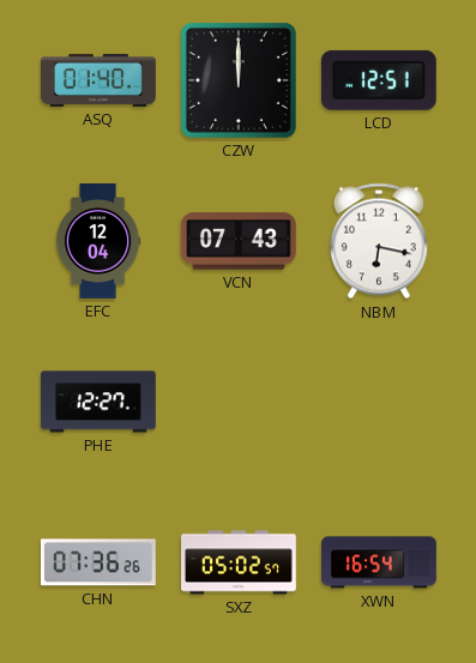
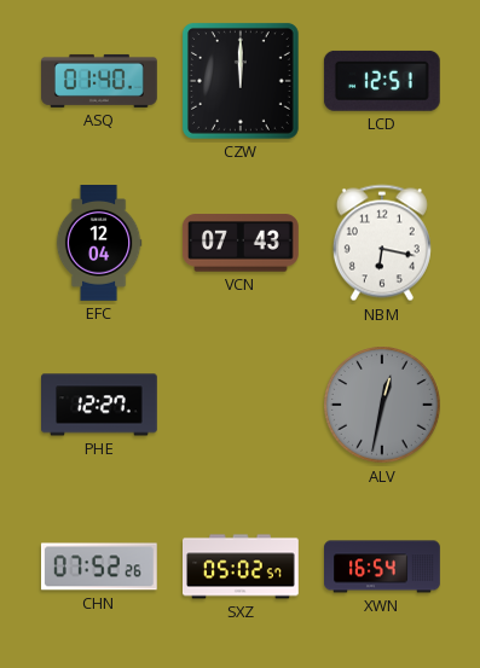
ALV: none -> 12:32 (383, 406)
CHN: 07:36 -> 07:52 (99, 567)
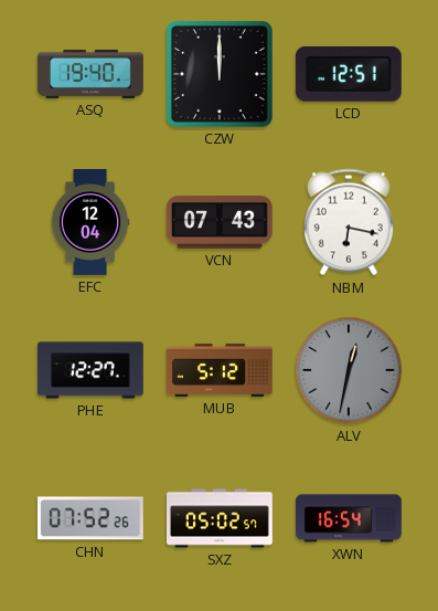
ASQ: 01:40 -> 19:40 (92, 74)
MUB: none -> 5:12 (221, 370)
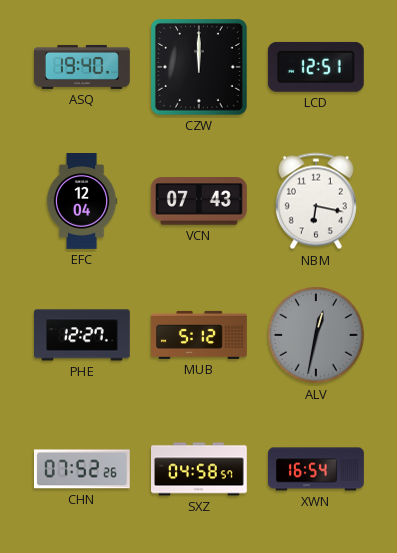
SXZ: 05:02 -> 04:58 (200, 469)
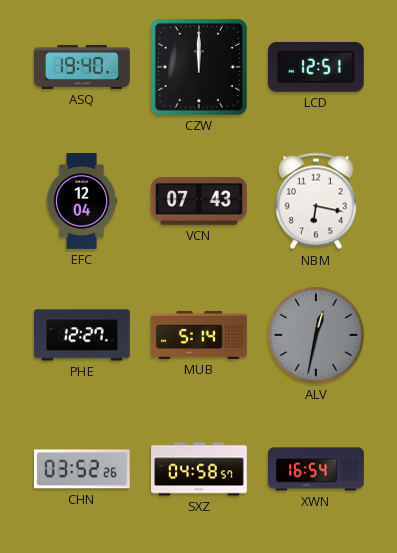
MUB: 5:12 -> 5:14 (200, 335)
CHN: 07:52 -> 03:52 (82, 469)
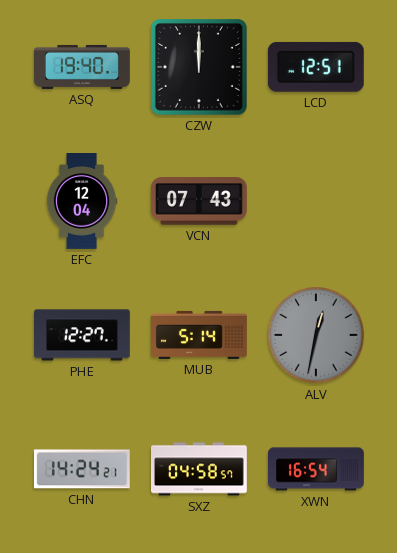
NBM: 6:17 -> none (316, 201)
CHN: 03:52 -> 14:24 (82, 469)
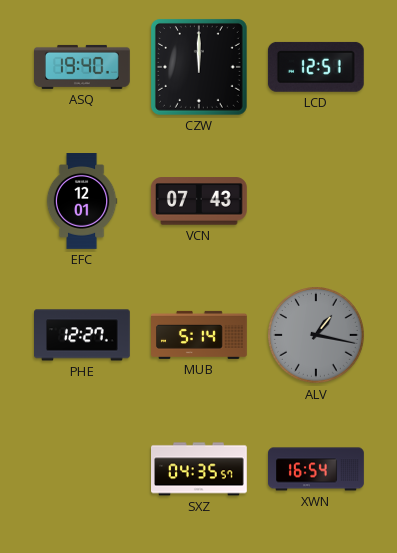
EFC: 12:04 -> 12:01 (82, 202)
ALV: 12:32 -> 1:17 (317, 336)
CHN: 14:24 -> none (82, 469)
SXZ: 04:58 -> 04:35 (200, 469)
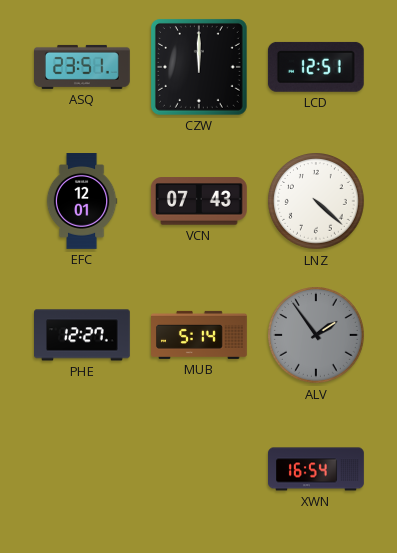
ASQ: 19:40 -> 23:51 (83, 67)
LNZ: none -> 4:22 (317, 202)
ALV: 1:17 -> 1:54 (317, 336)
SXZ: 04:35 -> none (200, 469)
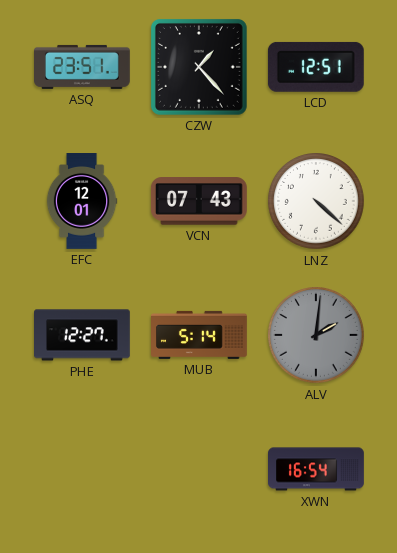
CZW: 12:00 -> 1:23 (199, 67)
ALV: 1:54 -> 2:01 (317, 336)
